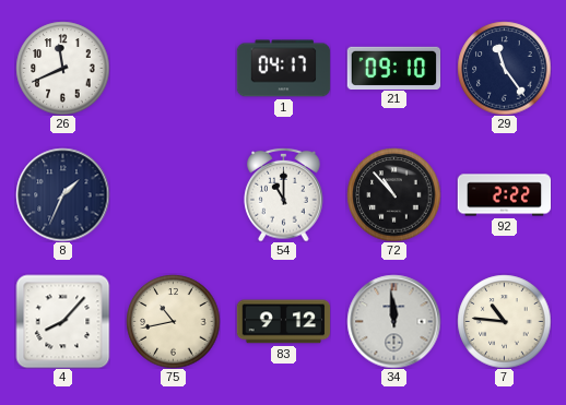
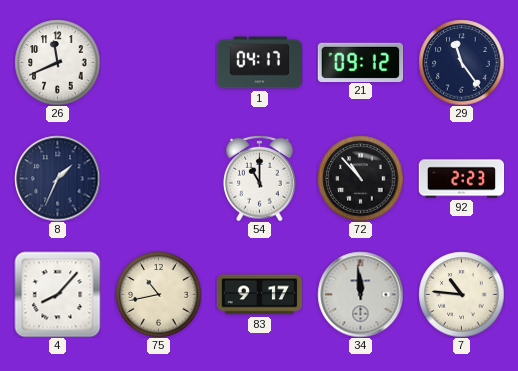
21: 09:10 -> 09:12 (360, 62)
92: 2:22 -> 2:23 (461, 179)
83: 9:12 -> 9:17 (259, 295)
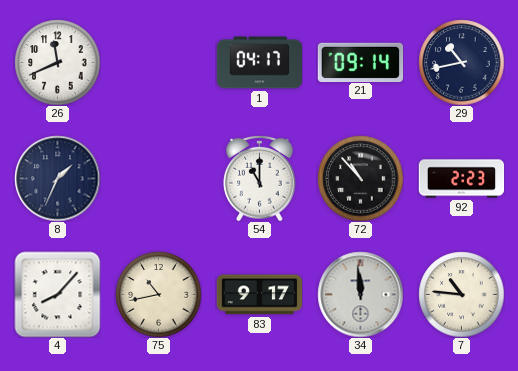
21: 09:12 -> 09:14 (360, 62)
29: 11:24 -> 10:43 (461, 62)
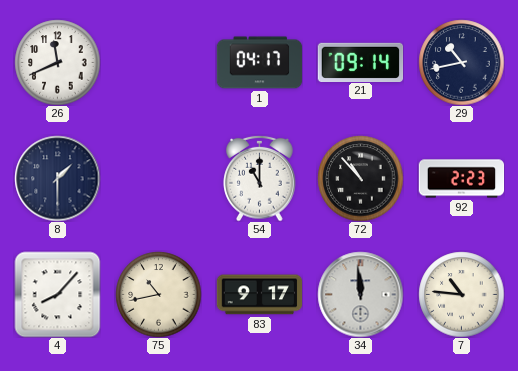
8: 1:34 -> 1:30 (57, 178)
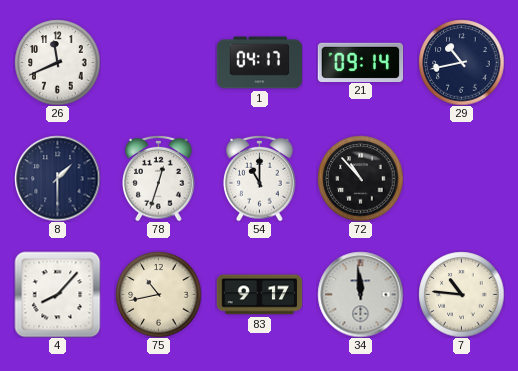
78: none -> 12:33 (159, 178)
92: 2:23 -> none (461, 179)
